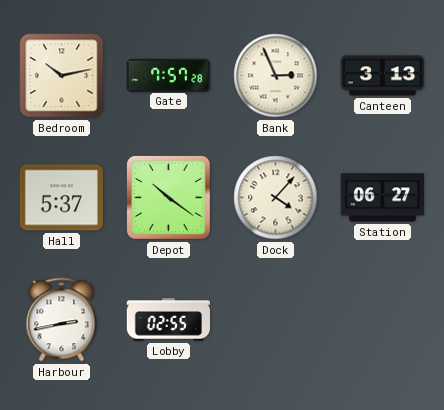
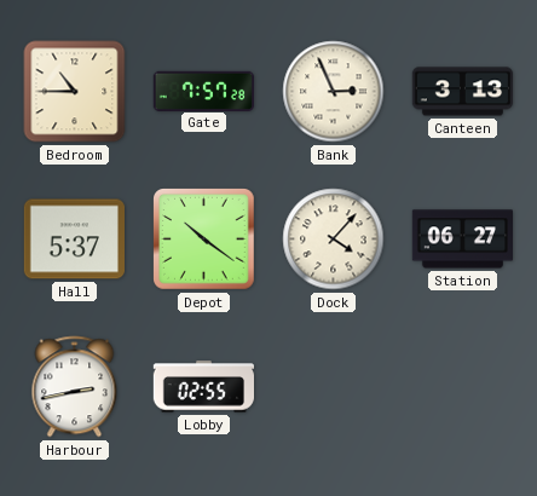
Bedroom: 10:13 -> 10:45 (75, 92)
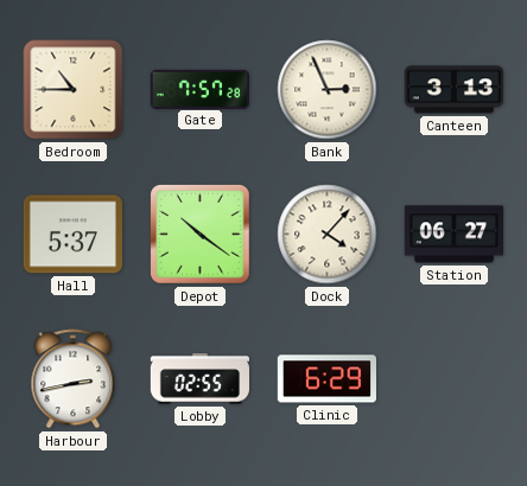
Clinic: none -> 6:29 (326, 379)
